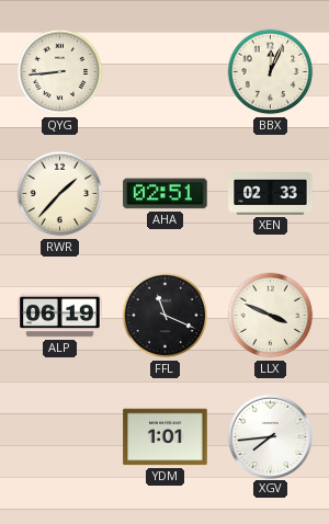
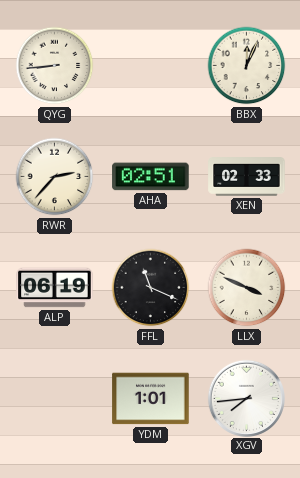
RWR: 1:37 -> 2:37 (55, 177)
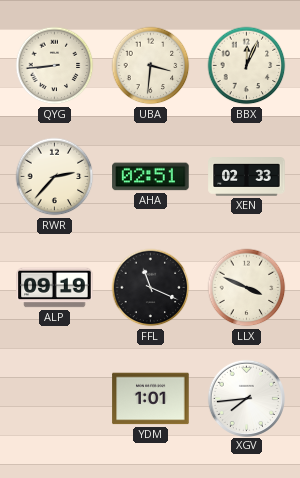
UBA: none -> 3:31 (151, 66)
ALP: 06:19 -> 09:19 (55, 288)
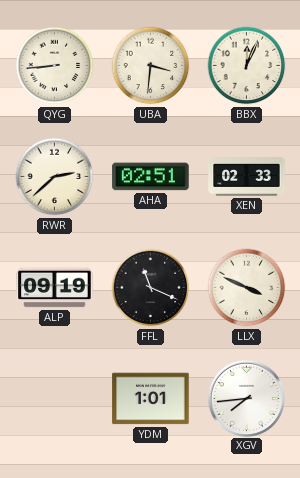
RWR: 2:37 -> 2:38 (55, 177)
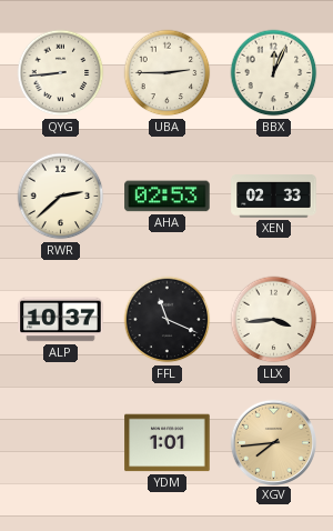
UBA: 3:31 -> 2:45 (168, 73)
AHA: 02:51 -> 02:53 (168, 197)
ALP: 09:19 -> 10:37 (61, 320)
LLX: 3:49 -> 3:44 (274, 320)
XGV dial: white -> champagne (273, 442)
